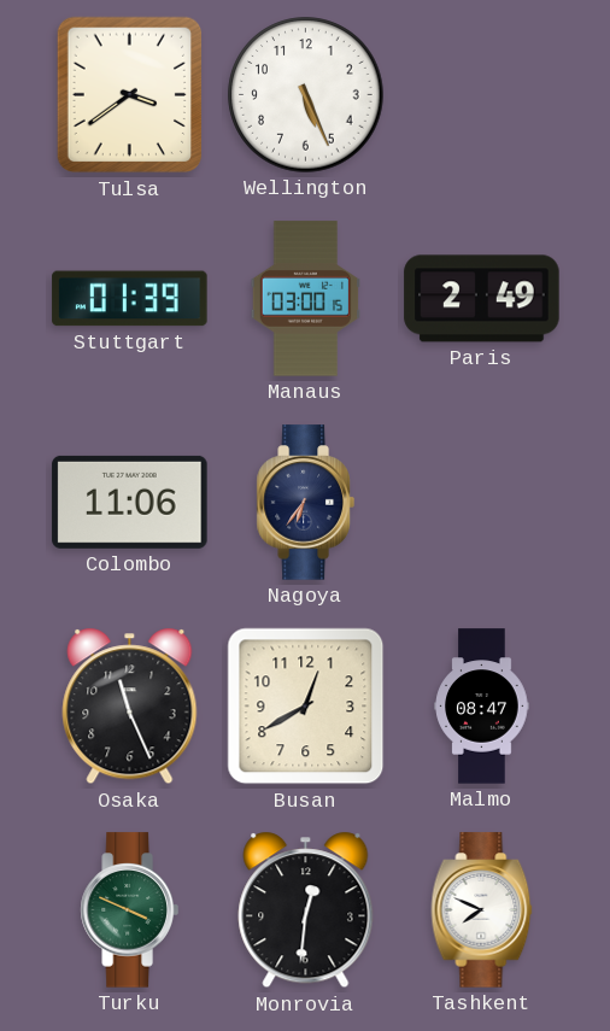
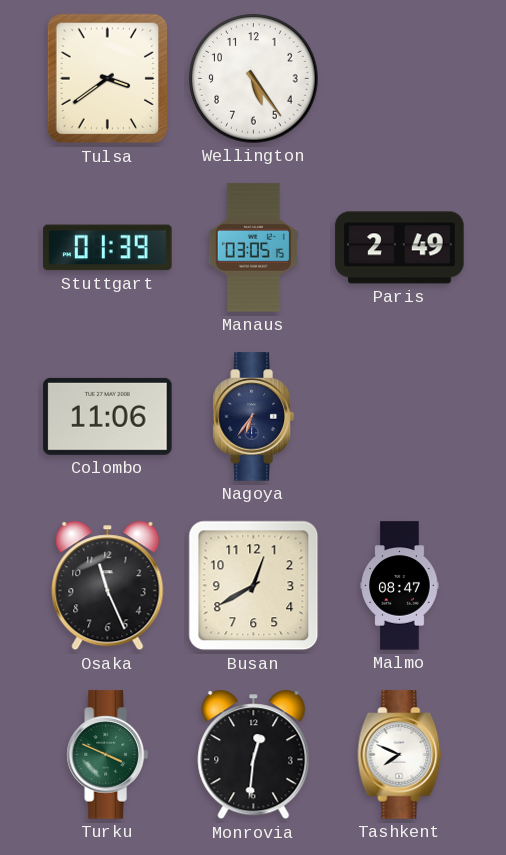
Wellington: 5:26 -> 5:24 (254, 79)
Manaus: 03:00 -> 03:05 (253, 248)
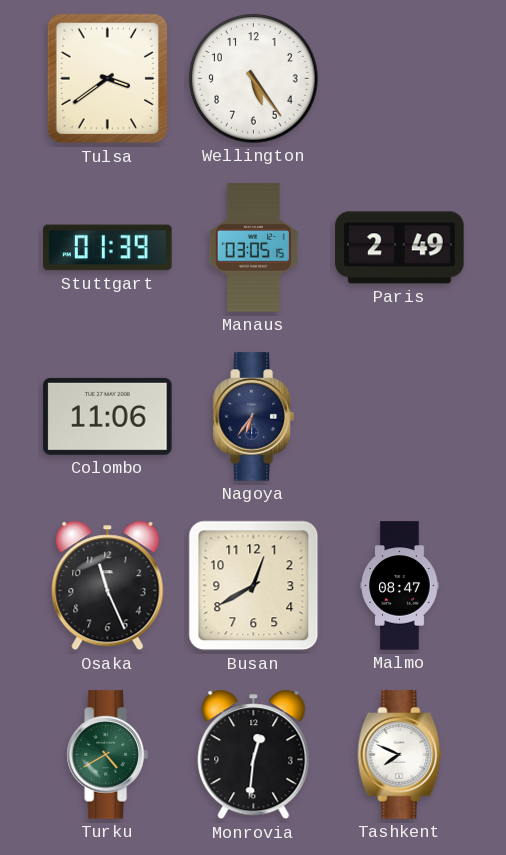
Turku: 3:49 -> 4:40 (107, 755)
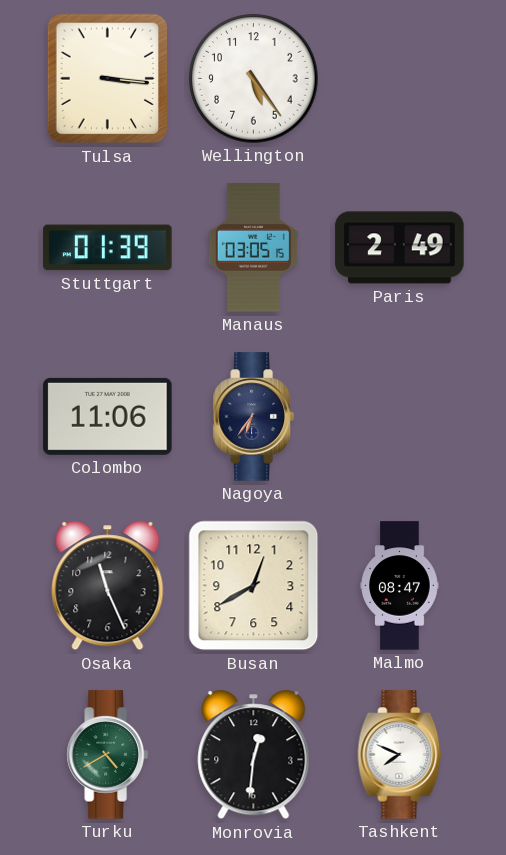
Tulsa: 3:39 -> 3:16 (108, 79)
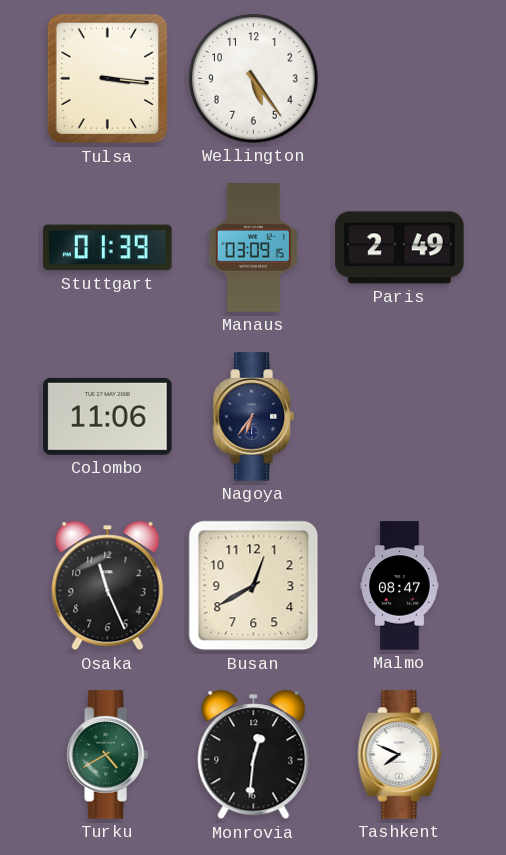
Manaus: 03:05 -> 03:09 (253, 248)
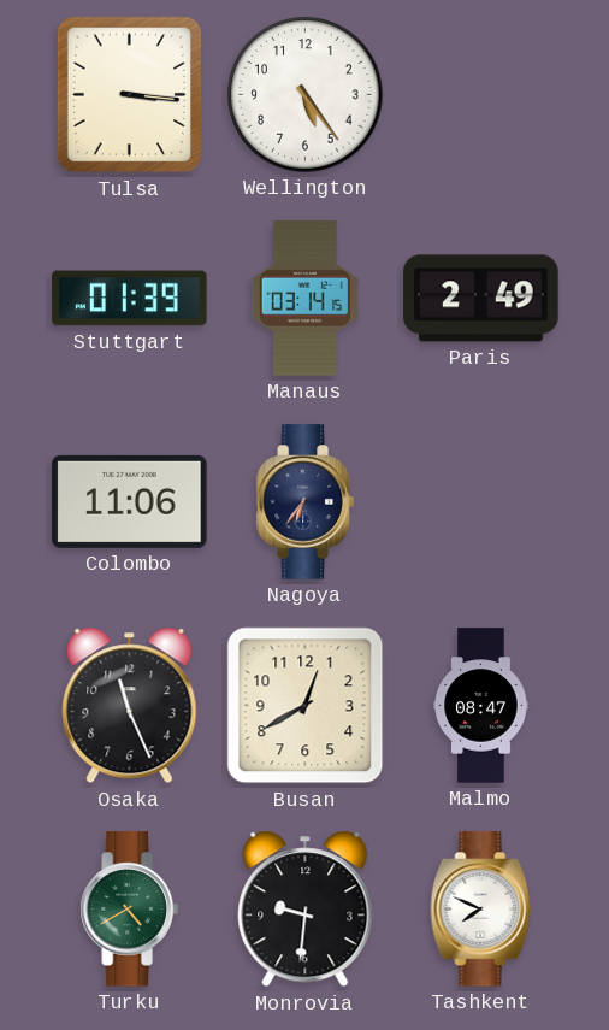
Manaus: 03:09 -> 03:14 (304, 299)
Monrovia: 12:31 -> 9:31 (306, 910)
